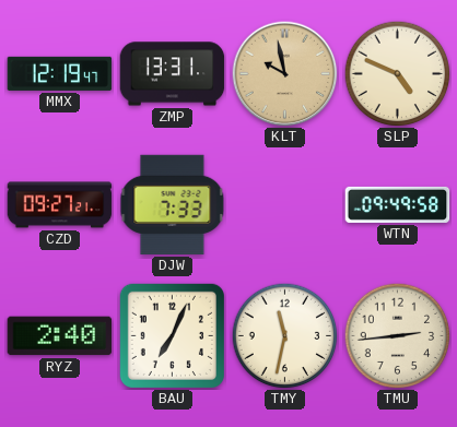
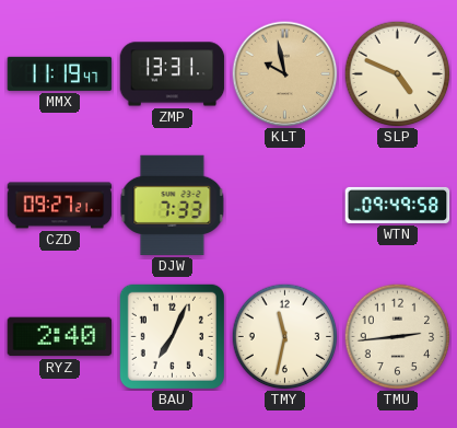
MMX: 12:19 -> 11:19 (60, 73)
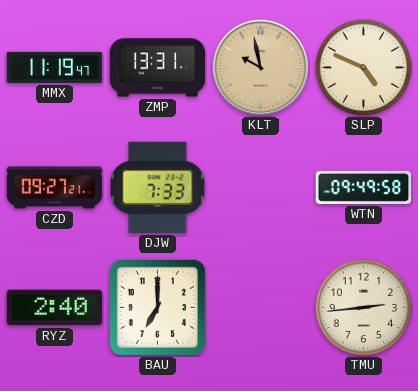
BAU: 7:04 -> 7:00 (157, 307)
TMY: 11:32 -> none (284, 336)
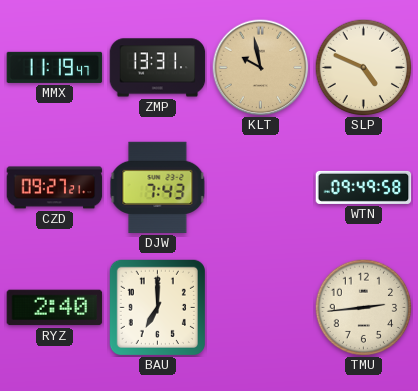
DJW: 7:33 -> 7:43 (158, 187)
